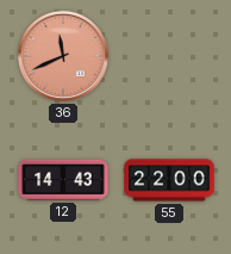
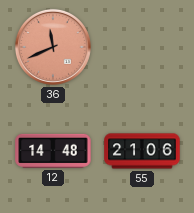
12: 14:43 -> 14:48 (53, 151)
55: 22:00 -> 21:06 (142, 151)
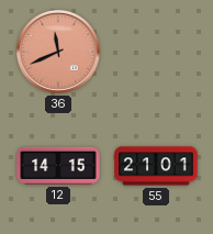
12: 14:48 -> 14:15 (58, 166)
55: 21:06 -> 21:01 (156, 166)
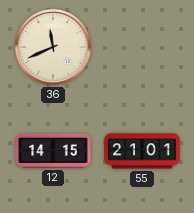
36 dial: salmon -> cream (53, 47)
